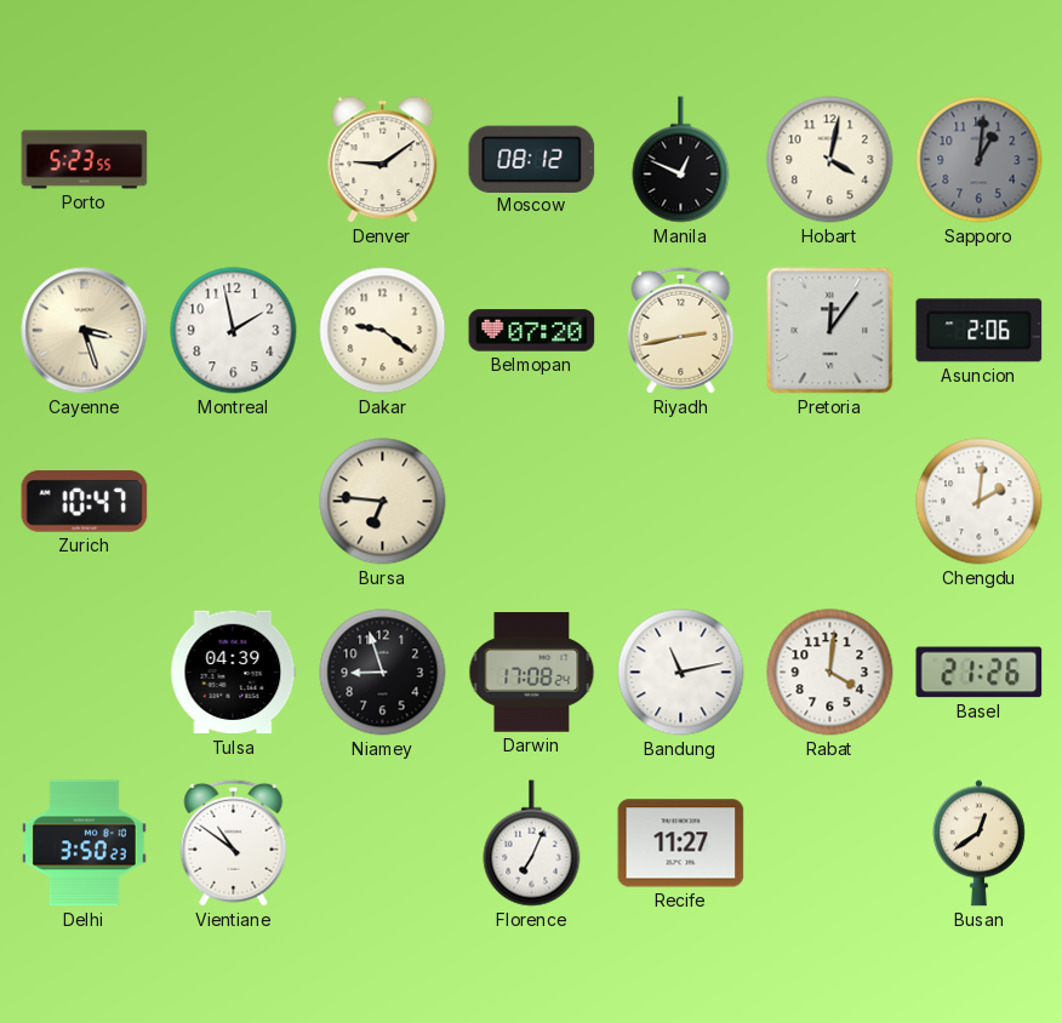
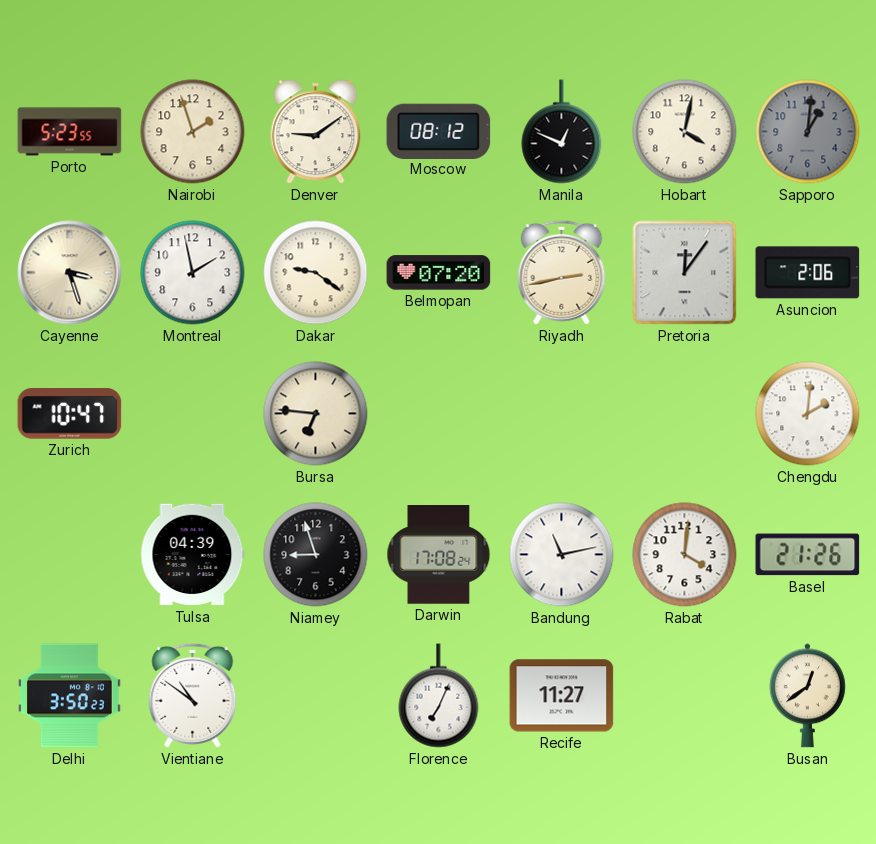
Nairobi: none -> 1:57 (193, 132)
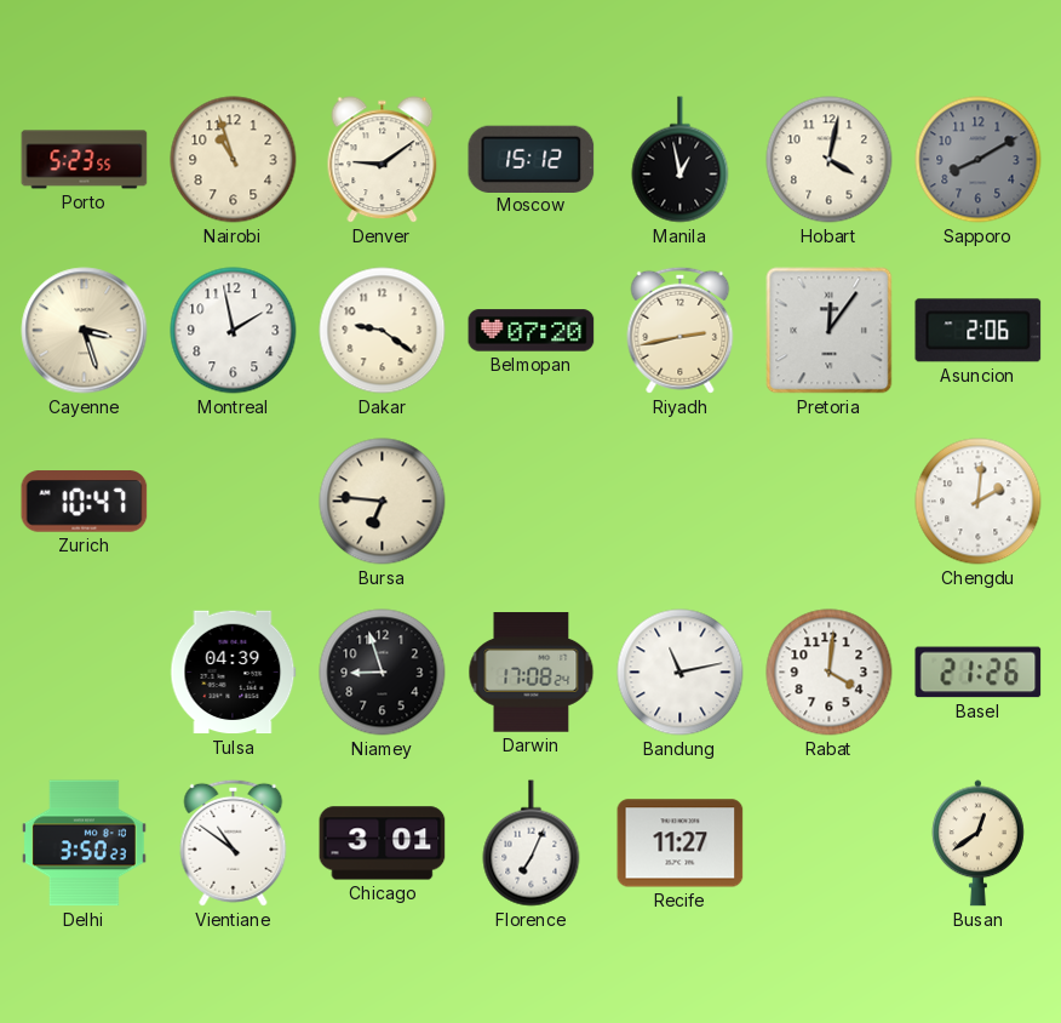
Nairobi: 1:57 -> 10:57 (234, 160)
Moscow: 08:12 -> 15:12 (532, 159)
Manila: 12:49 -> 12:58 (681, 160)
Sapporo: 1:01 -> 8:10 (979, 160)
Chicago: none -> 3:01 (383, 844)
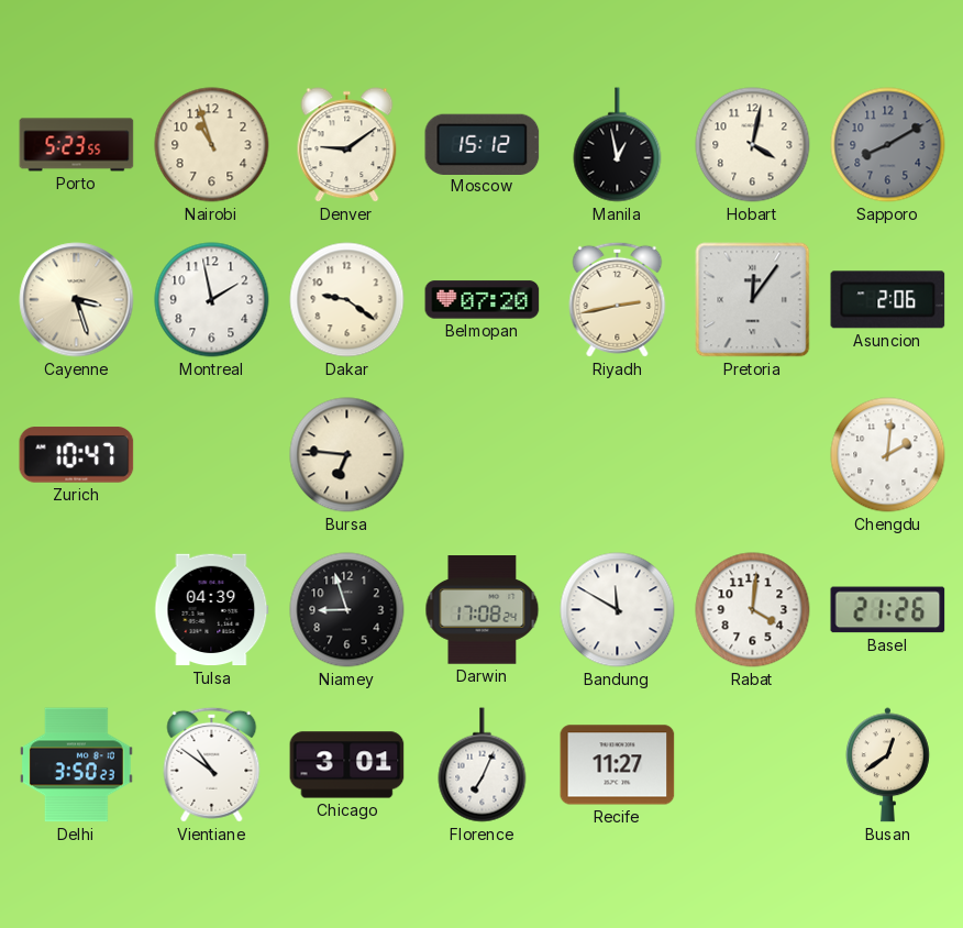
Bandung: 11:13 -> 11:50 (618, 610)
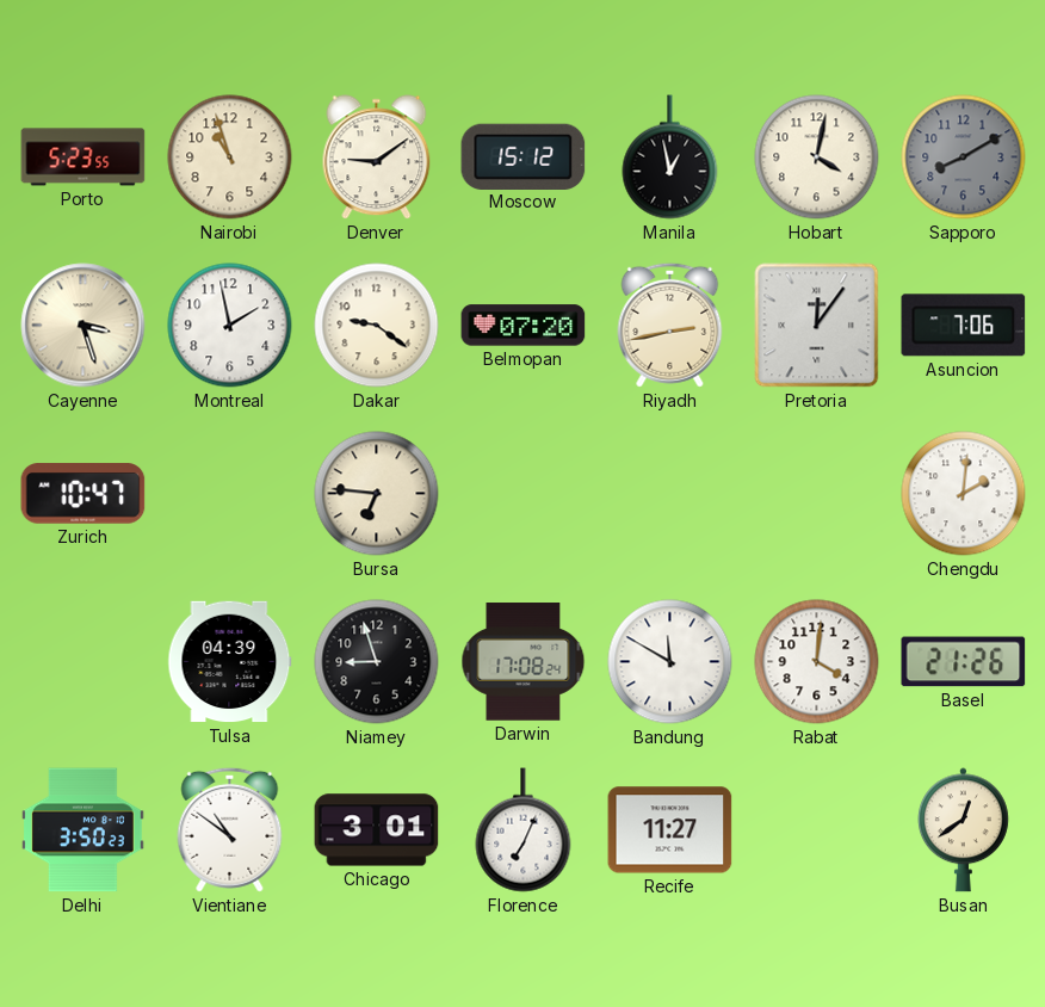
Asuncion: 2:06 -> 7:06 (964, 326)
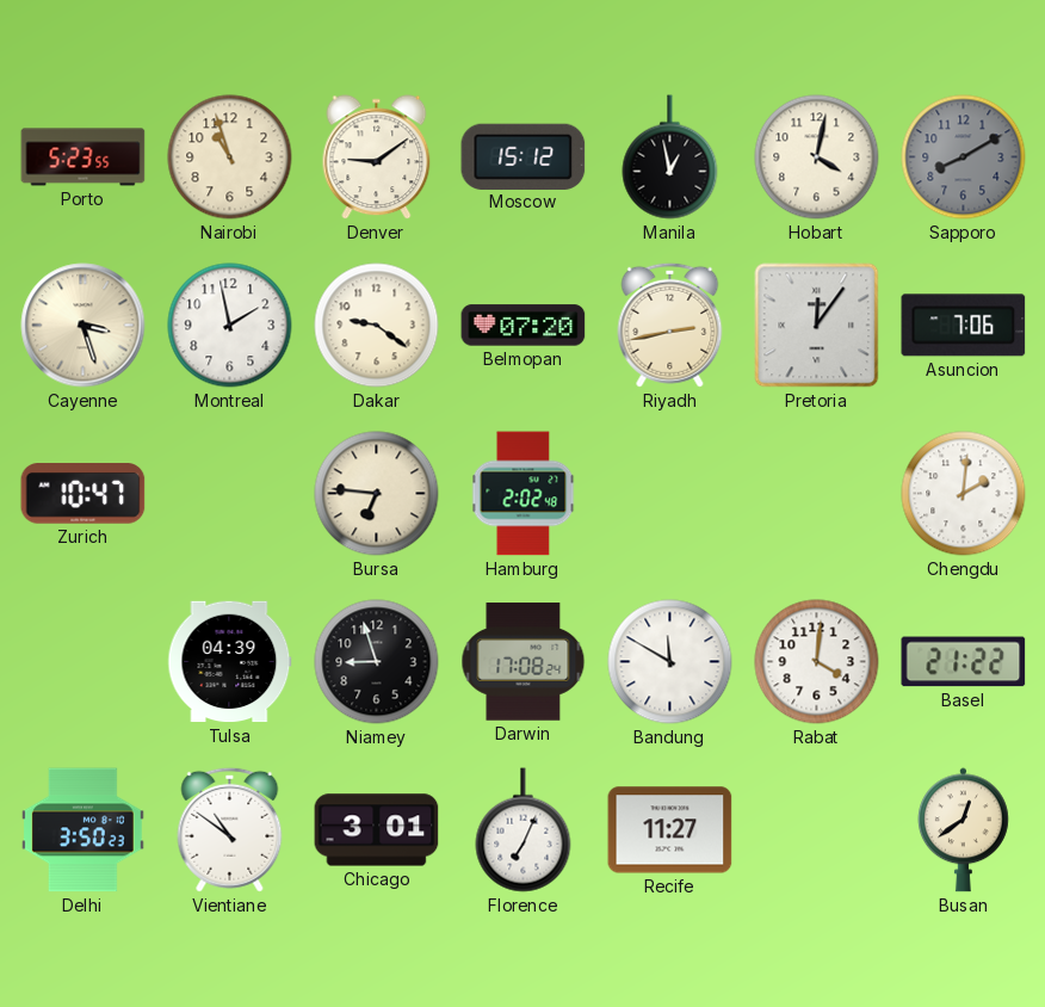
Hamburg: none -> 2:02 (524, 494)
Basel: 21:26 -> 21:22 (964, 662)
